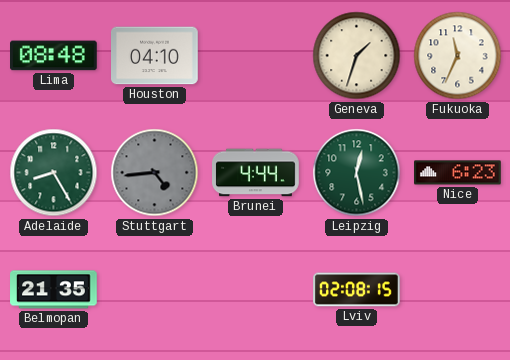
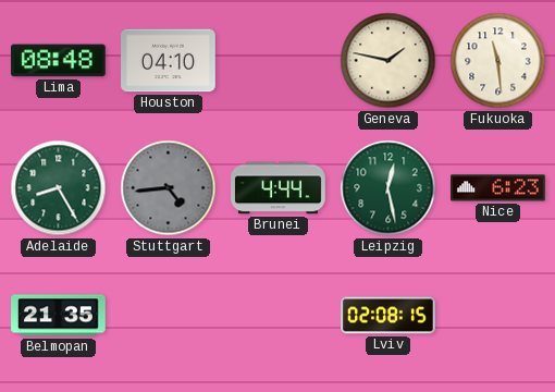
Geneva: 1:33 -> 1:47 (388, 61)
Fukuoka: 11:34 -> 11:29 (498, 61)
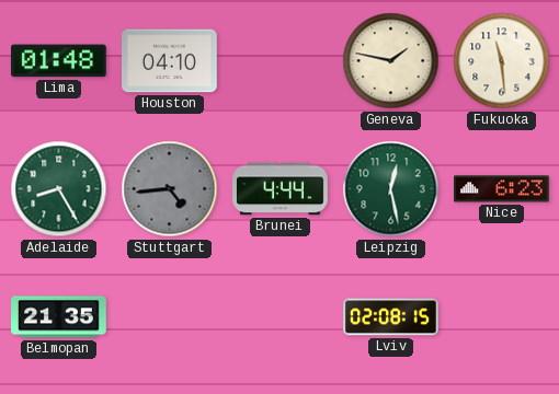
Lima: 08:48 -> 01:48 (59, 61)
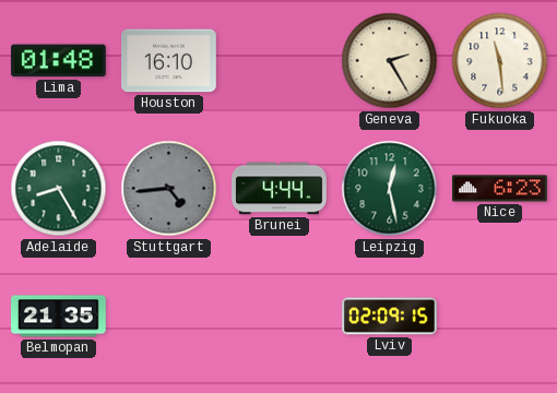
Houston: 04:10 -> 16:10 (169, 61)
Geneva: 1:47 -> 2:25 (390, 61)
Lviv: 02:08 -> 02:09 (390, 317)
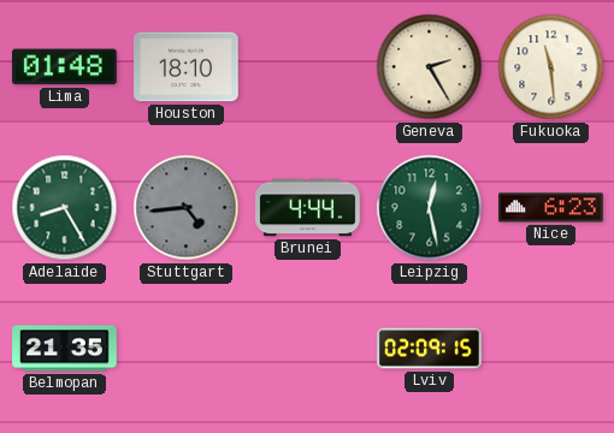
Houston: 16:10 -> 18:10 (187, 67)
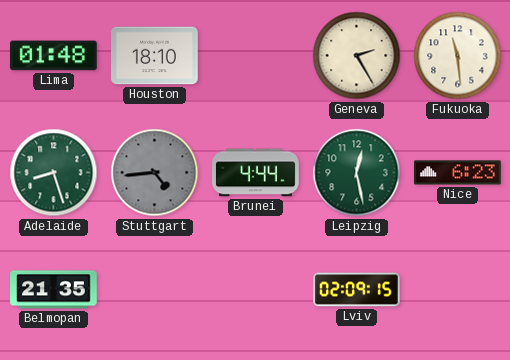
Adelaide: 8:25 -> 8:27 (54, 173)
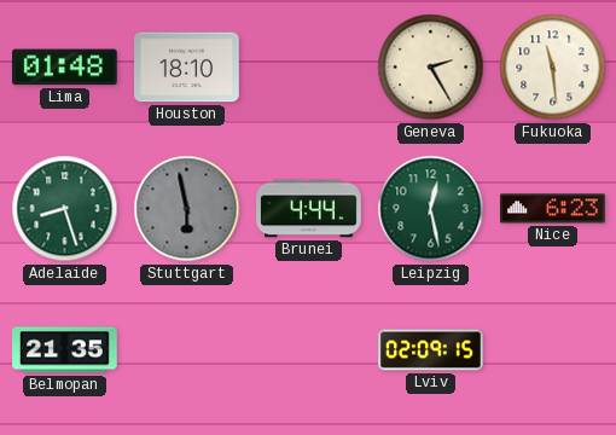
Stuttgart: 4:44 -> 5:58 (187, 209)
